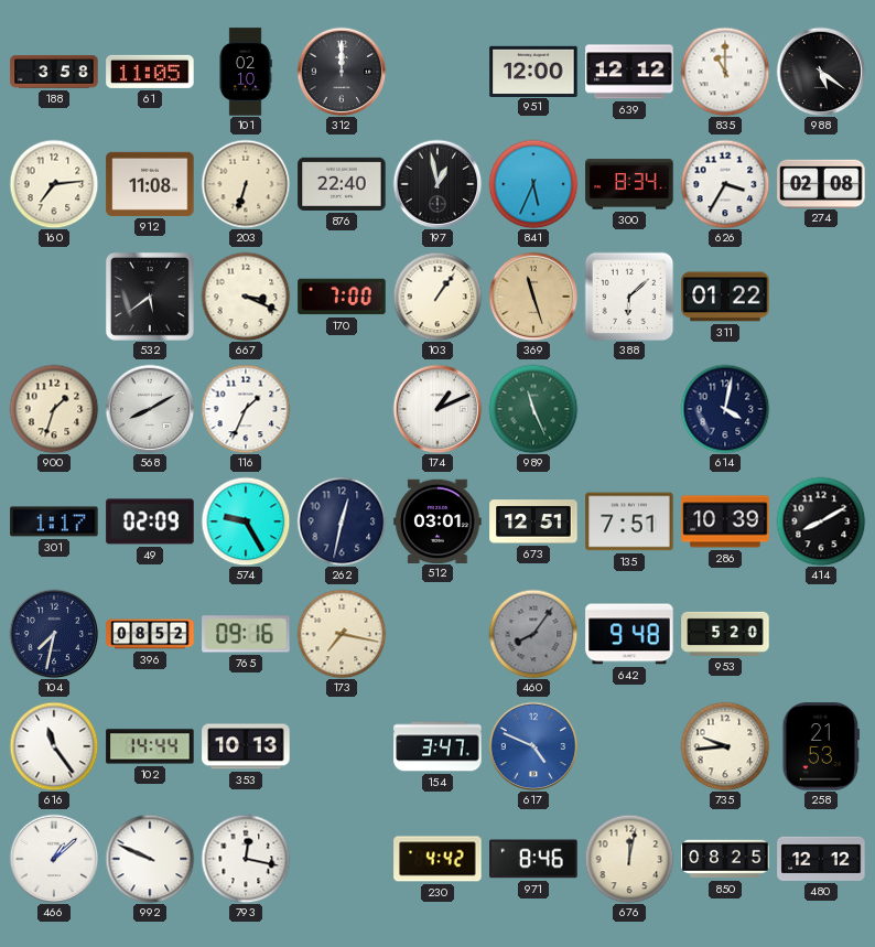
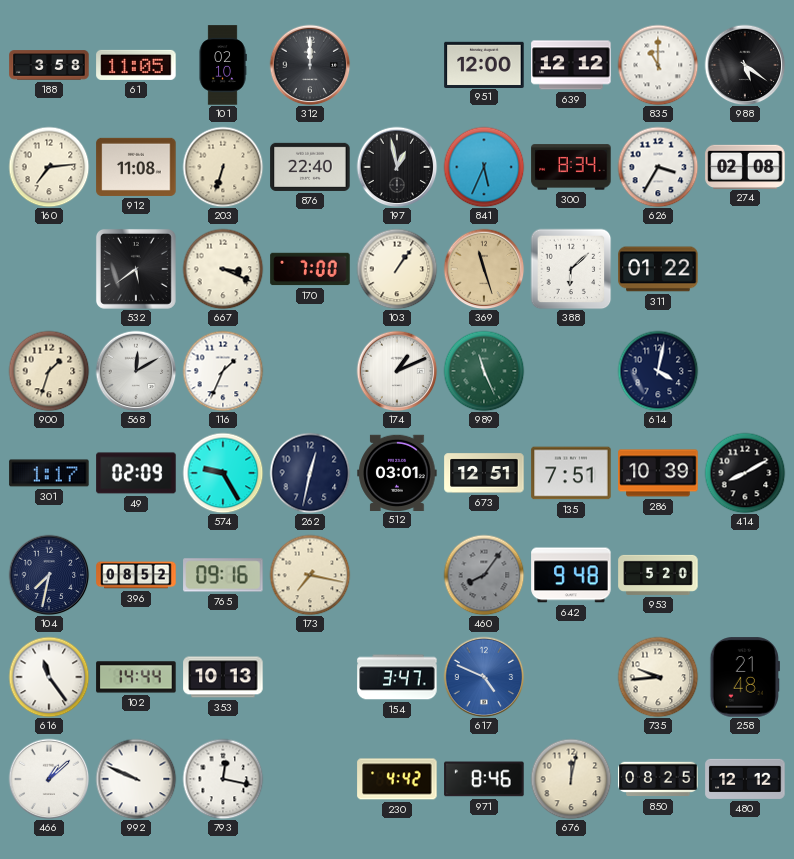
568: 8:10 -> 12:10 (136, 371)
258: 21:53 -> 21:48 (744, 677)
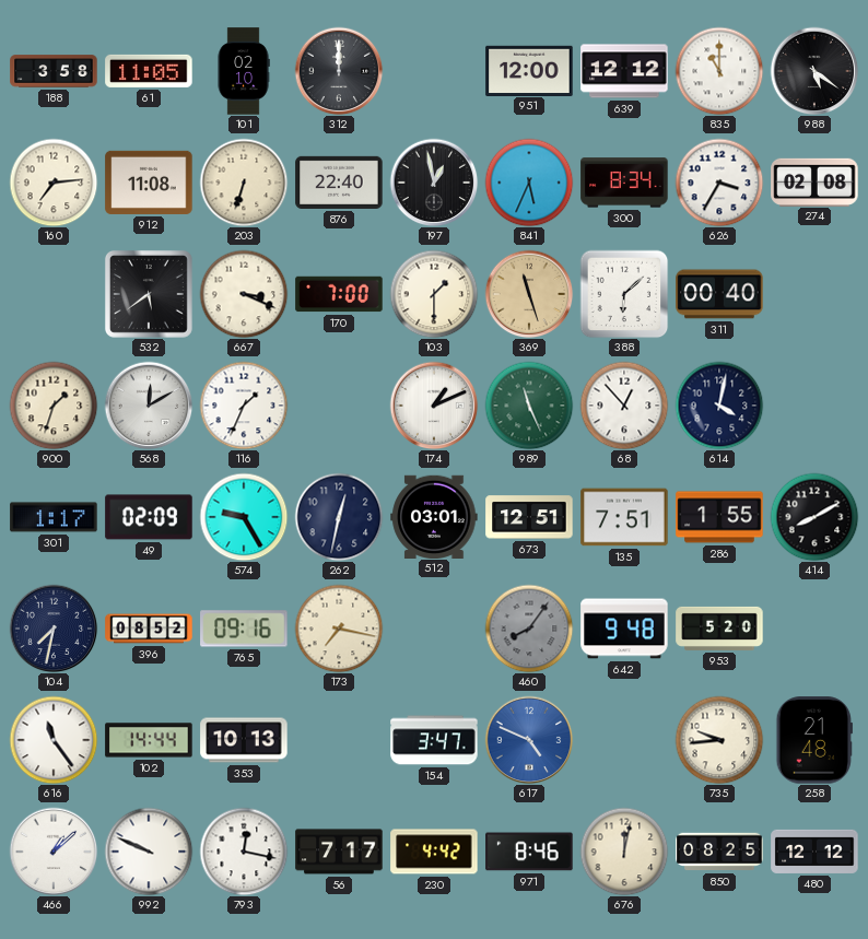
103: 1:06 -> 1:30 (434, 294)
311: 01:22 -> 00:40 (719, 294)
68: none -> 12:53 (624, 406)
286: 10:39 -> 1:55 (719, 517)
56: none -> 7:17 (339, 852)
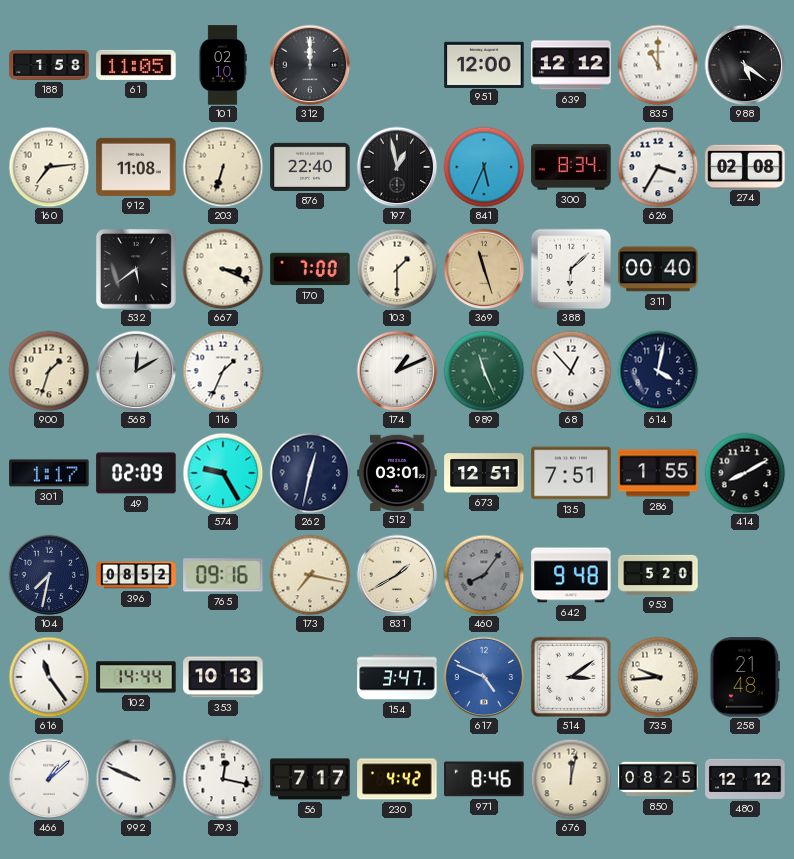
188: 3:58 -> 1:58 (49, 65)
831: none -> 1:40 (397, 575)
514: none -> 3:09 (571, 677)
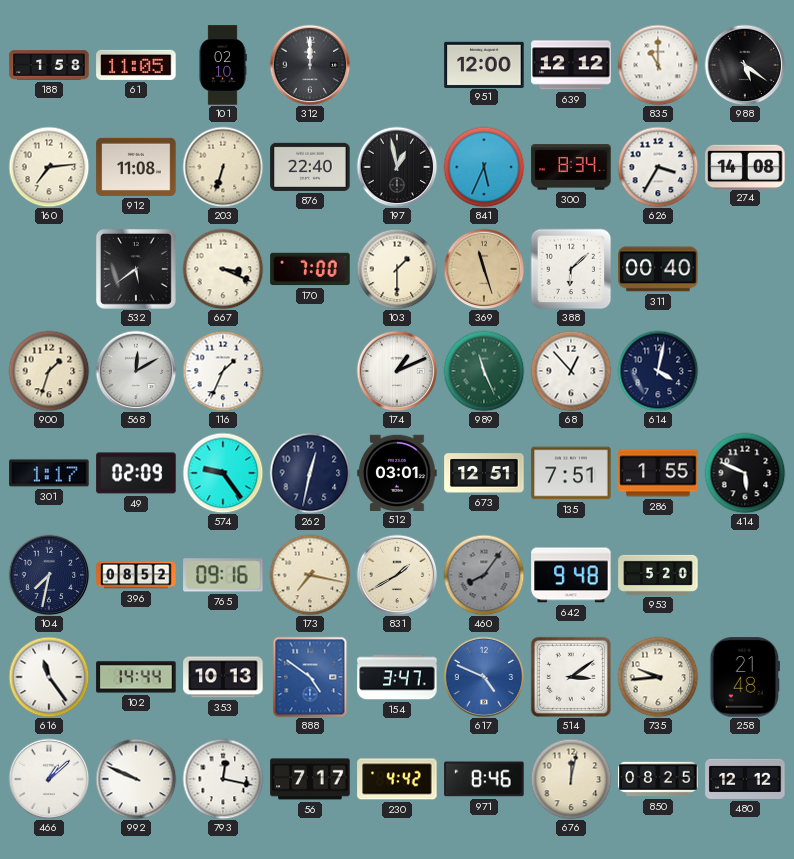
274: 02:08 -> 14:08 (745, 166)
574: 9:25 -> 9:24 (223, 473)
414: 8:10 -> 5:49 (745, 473)
888: none -> 4:51 (310, 677)
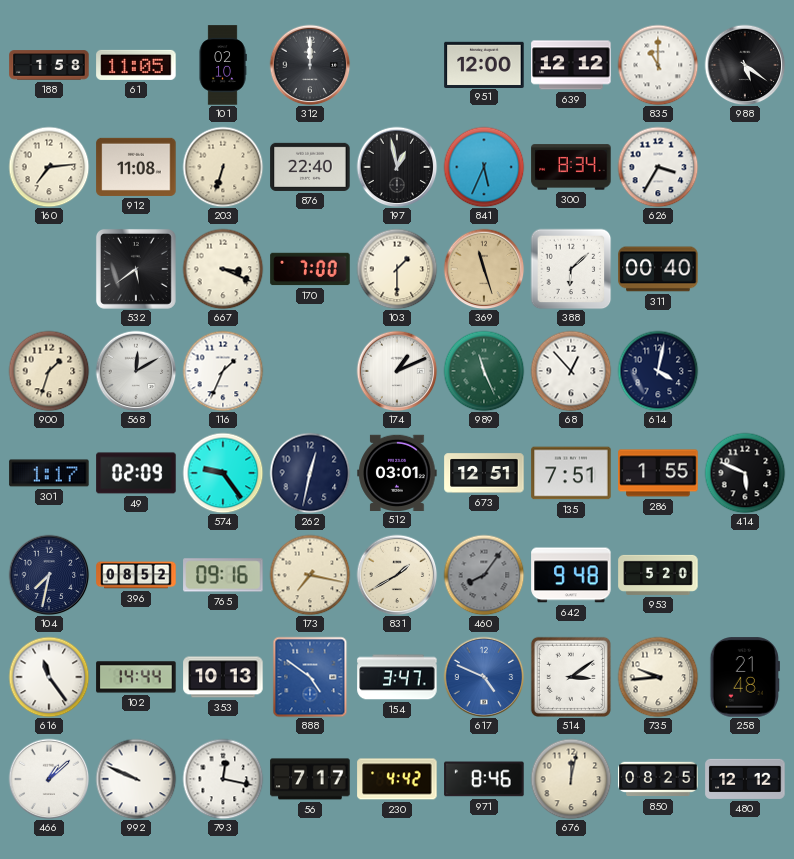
274: 14:08 -> none (745, 166)
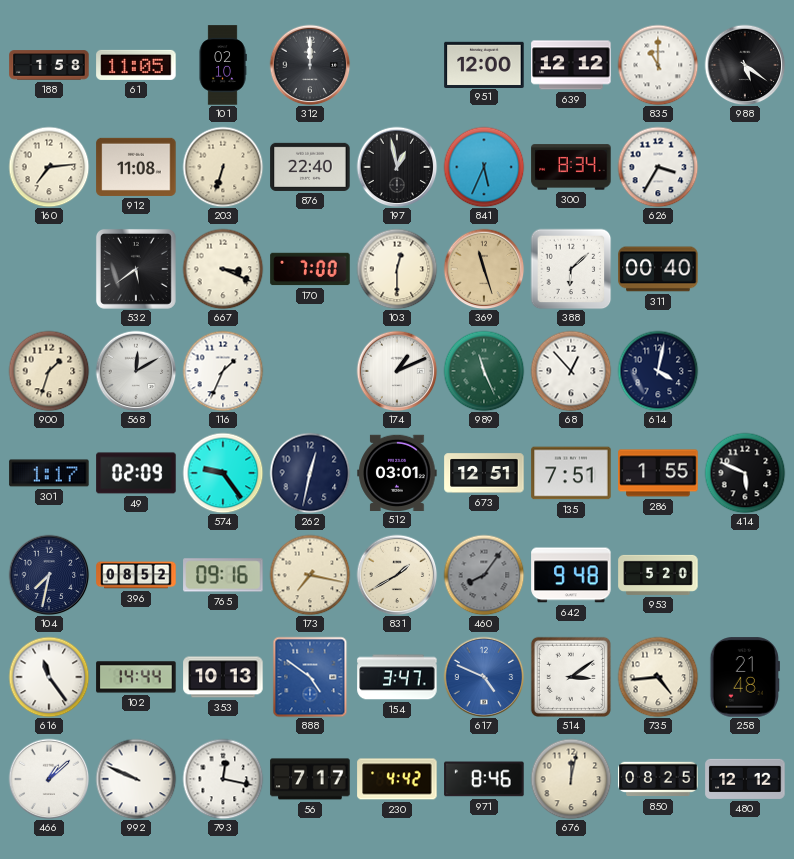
103: 1:30 -> 12:30 (397, 269)
735: 9:44 -> 4:44 (658, 677)
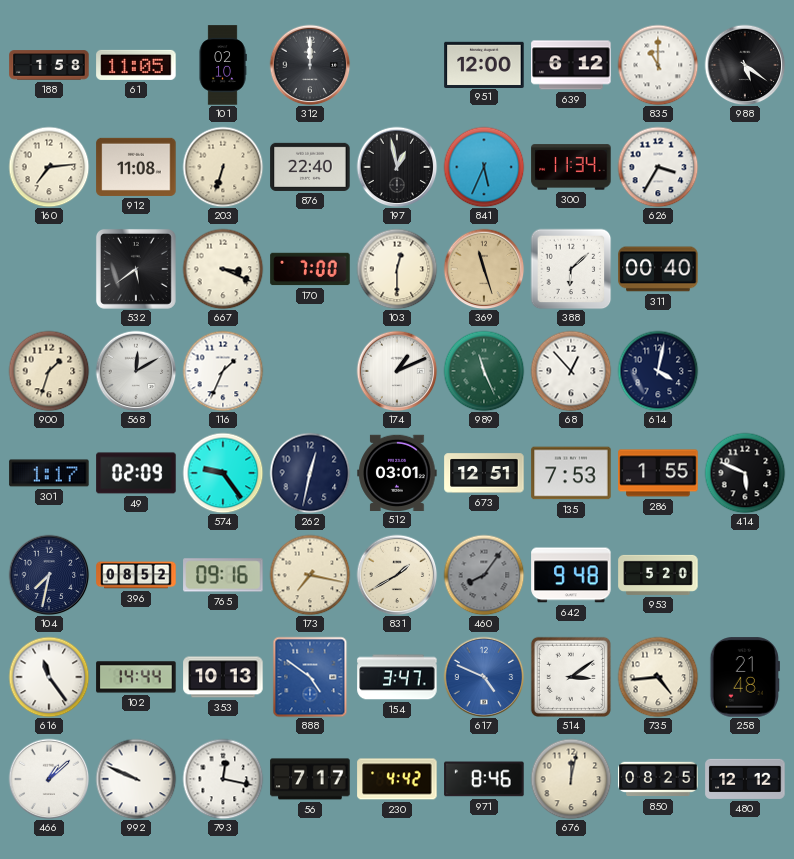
639: 12:12 -> 6:12 (571, 65)
300: 8:34 -> 11:34 (571, 167)
135: 7:51 -> 7:53 (571, 473)
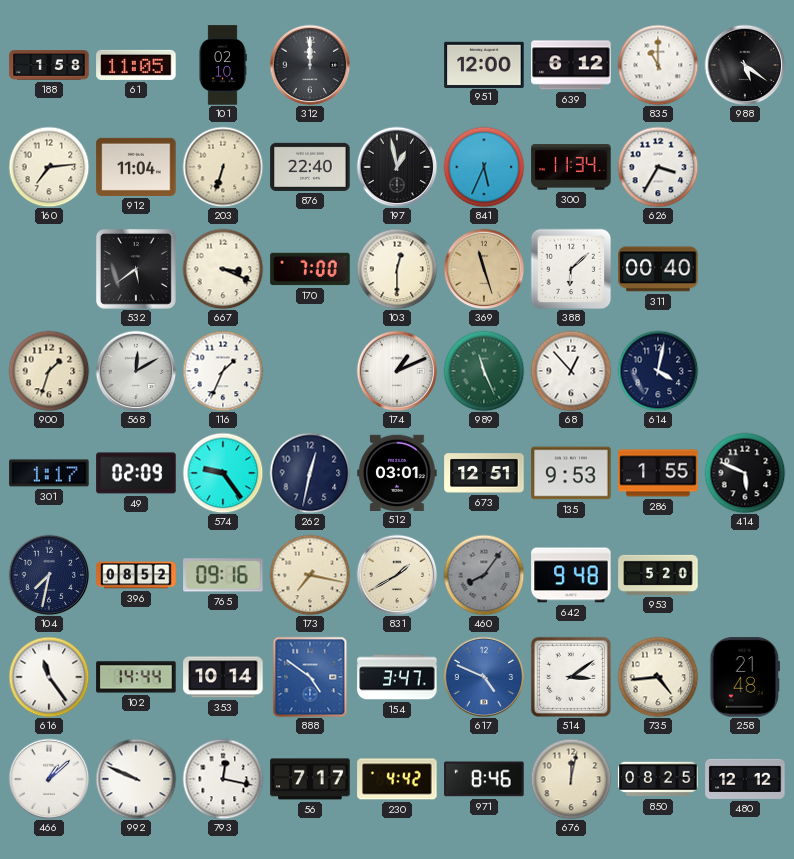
912: 11:08 -> 11:04 (136, 167)
135: 7:53 -> 9:53 (571, 473)
353: 10:13 -> 10:14 (223, 677)
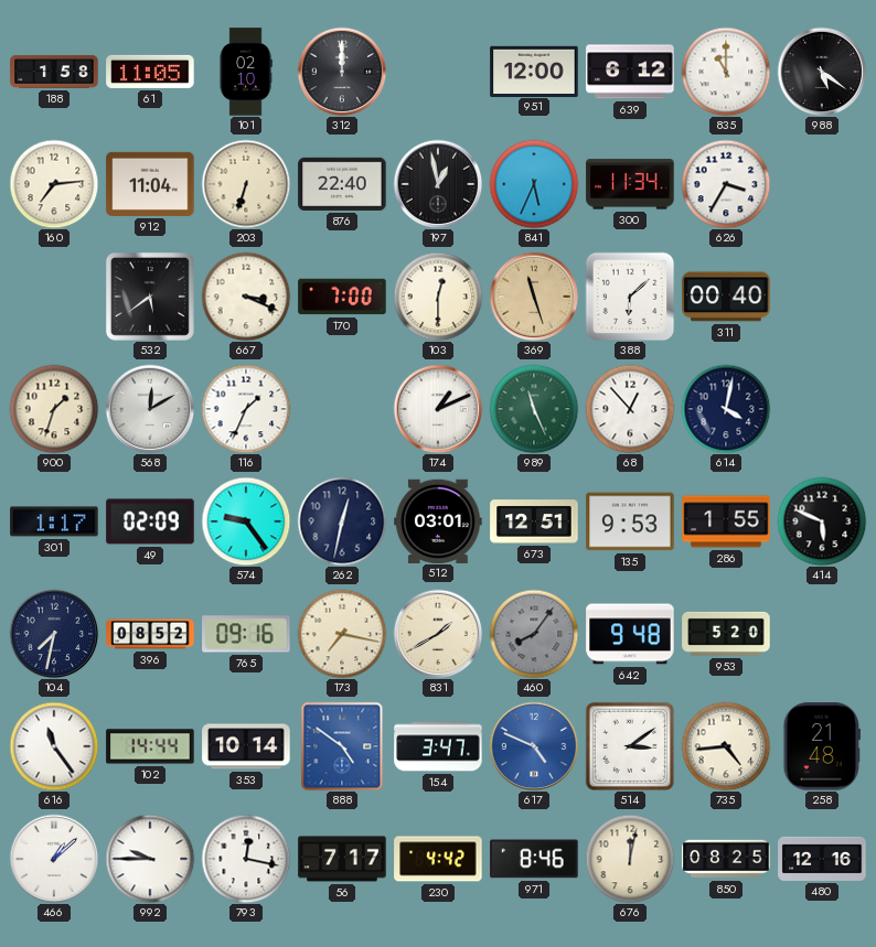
992: 9:49 -> 9:45 (150, 859)
480: 12:12 -> 12:16 (822, 859)
